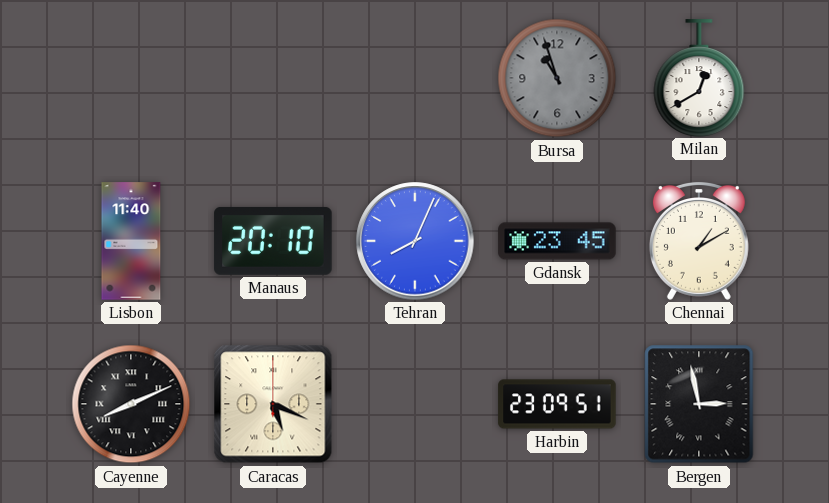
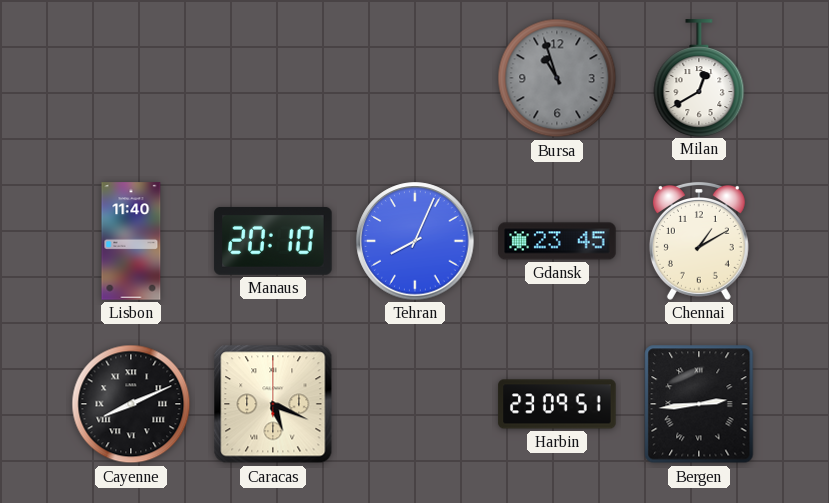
Bergen: 2:58 -> 2:44 (699, 404)
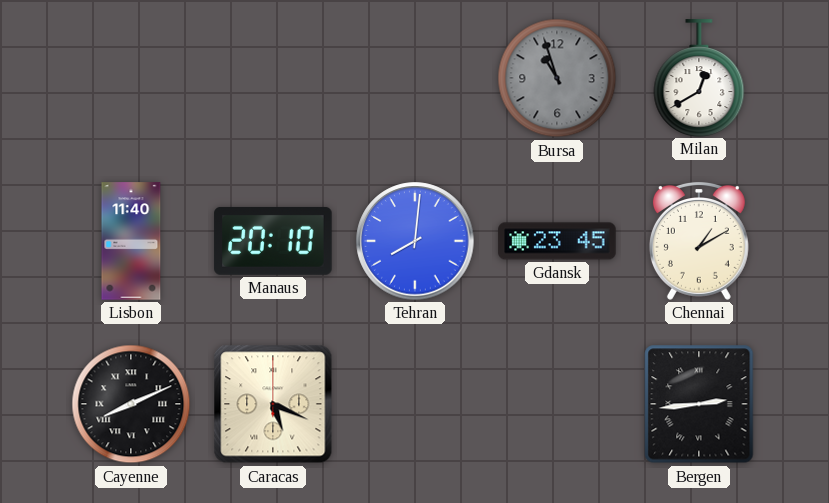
Tehran: 8:04 -> 8:01 (415, 241)
Harbin: 23:09 -> none (557, 404)
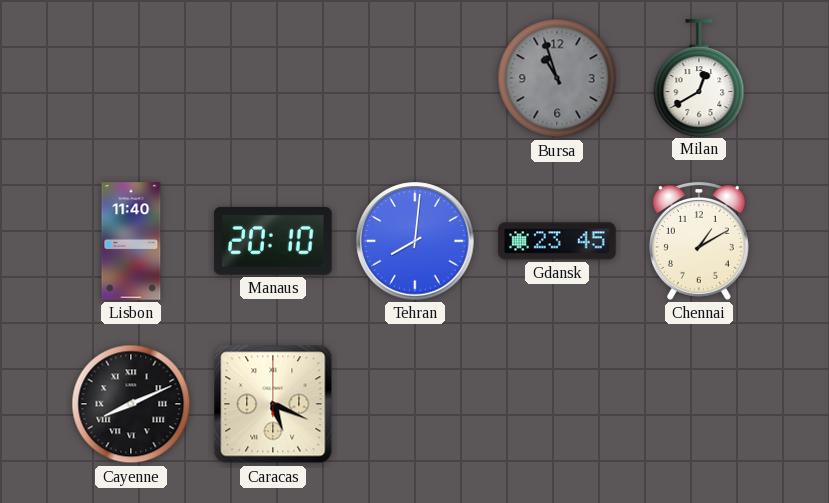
Bergen: 2:44 -> none (699, 404)
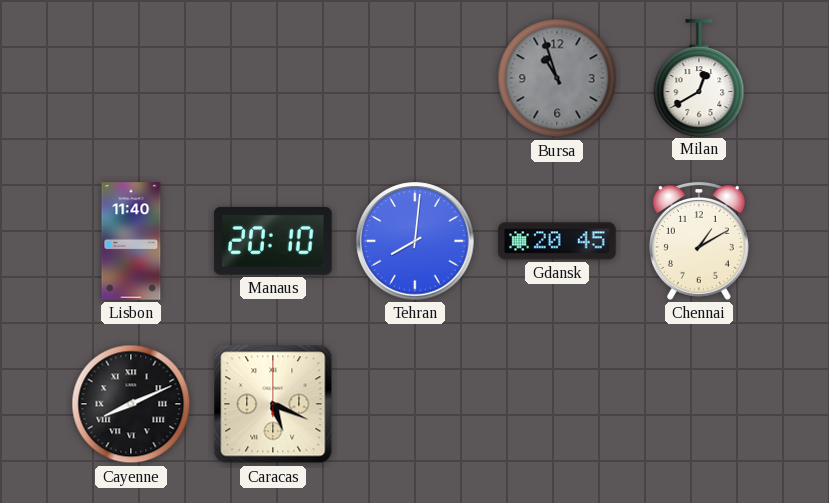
Gdansk: 23:45 -> 20:45 (557, 241)
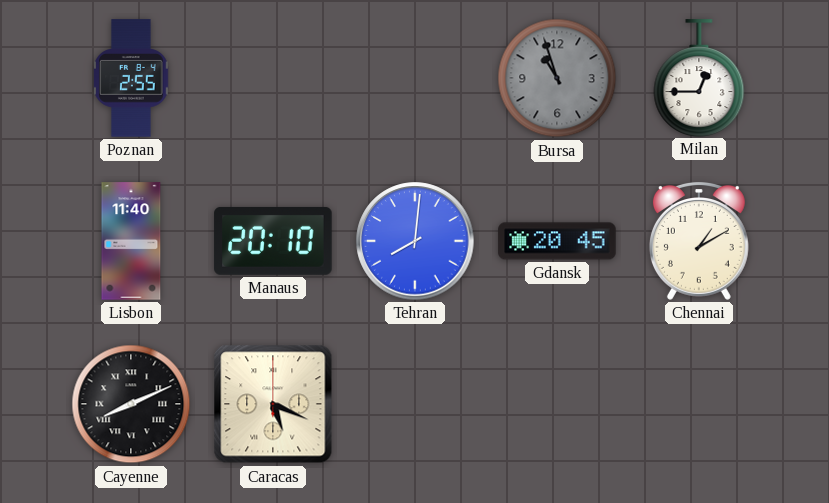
Poznan: none -> 2:55 (131, 78)
Milan: 12:40 -> 12:45 (699, 78)
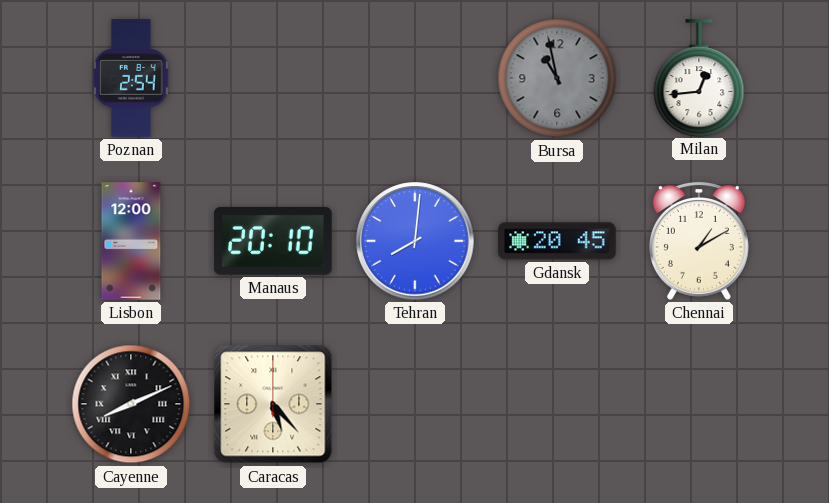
Poznan: 2:55 -> 2:54 (131, 78)
Bursa: 10:57 -> 10:58 (557, 78)
Milan: 12:45 -> 12:44 (699, 78)
Lisbon: 11:40 -> 12:00 (131, 241)
Caracas: 5:19 -> 5:23 (273, 404)
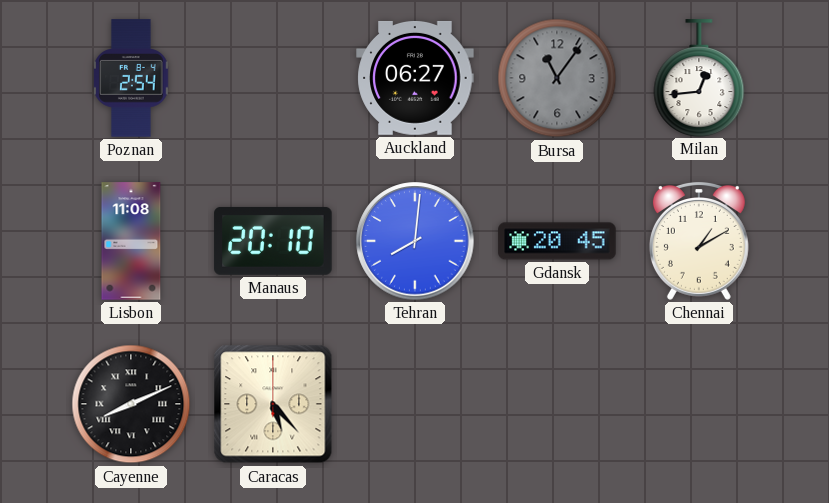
Auckland: none -> 06:27 (415, 78)
Bursa: 10:58 -> 11:06 (557, 78)
Lisbon: 12:00 -> 11:08 (131, 241)
